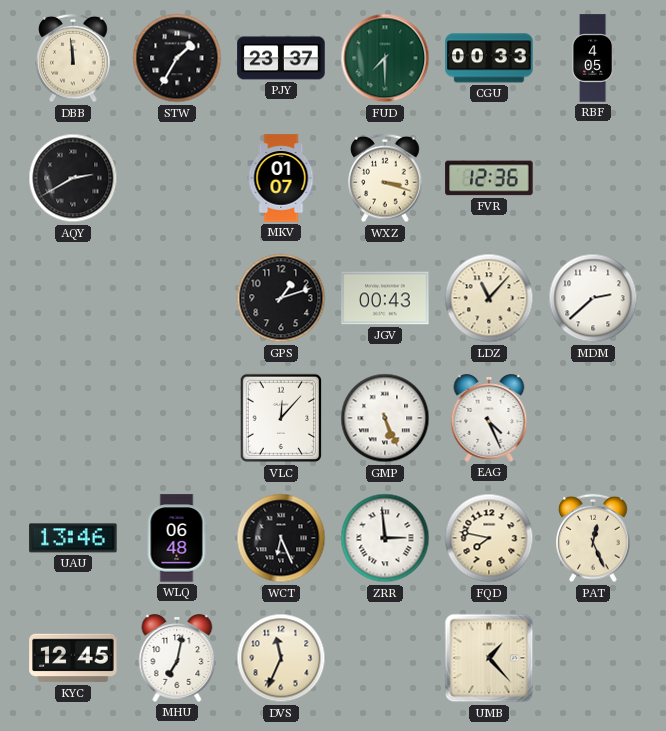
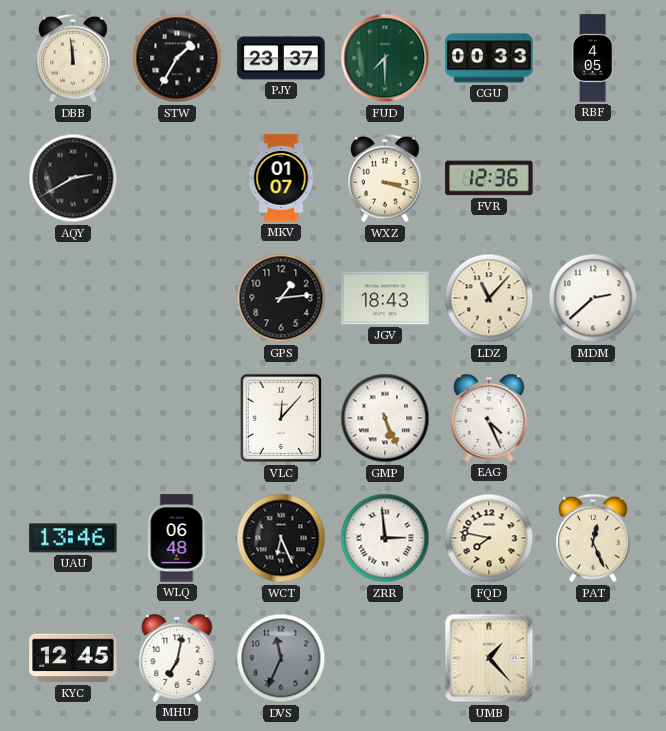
GPS: 1:12 -> 1:14 (281, 298)
JGV: 00:43 -> 18:43 (385, 298)
DVS dial: cream -> grey (281, 658)
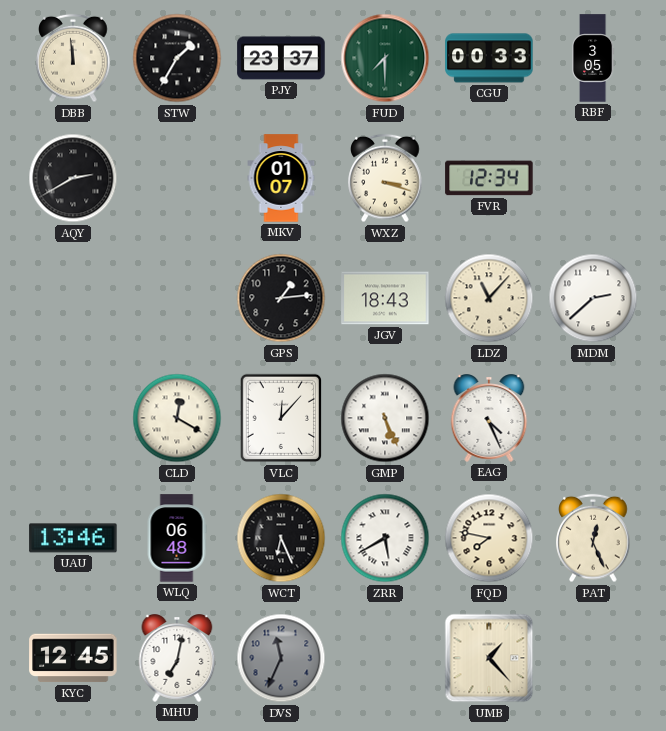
RBF: 4:05 -> 3:05 (594, 58)
FVR: 12:36 -> 12:34 (489, 178)
CLD: none -> 12:20 (177, 418)
ZRR: 2:59 -> 5:40 (385, 538)
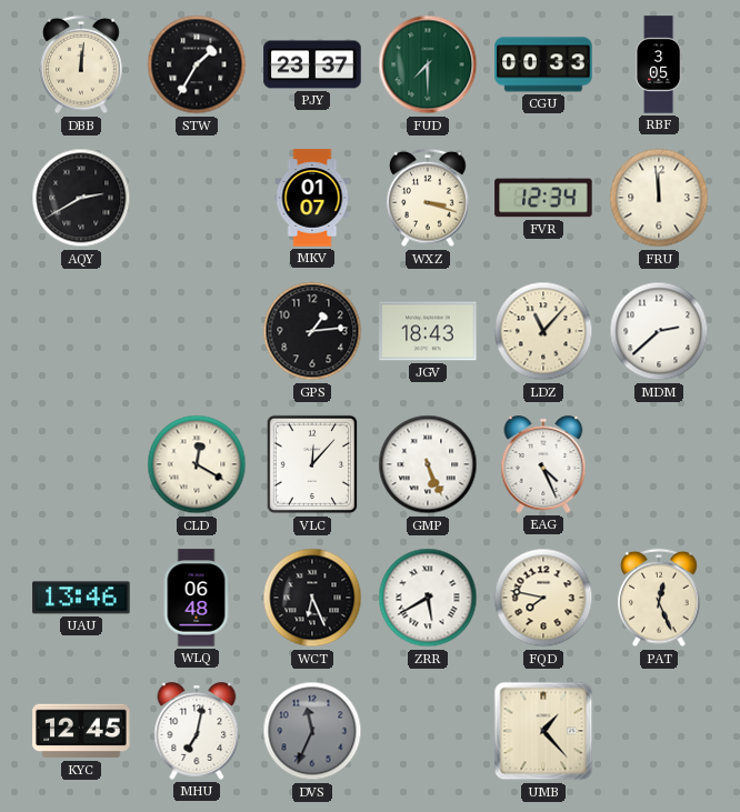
DBB: 11:59 -> 12:01 (81, 64)
FRU: none -> 11:59 (659, 198)
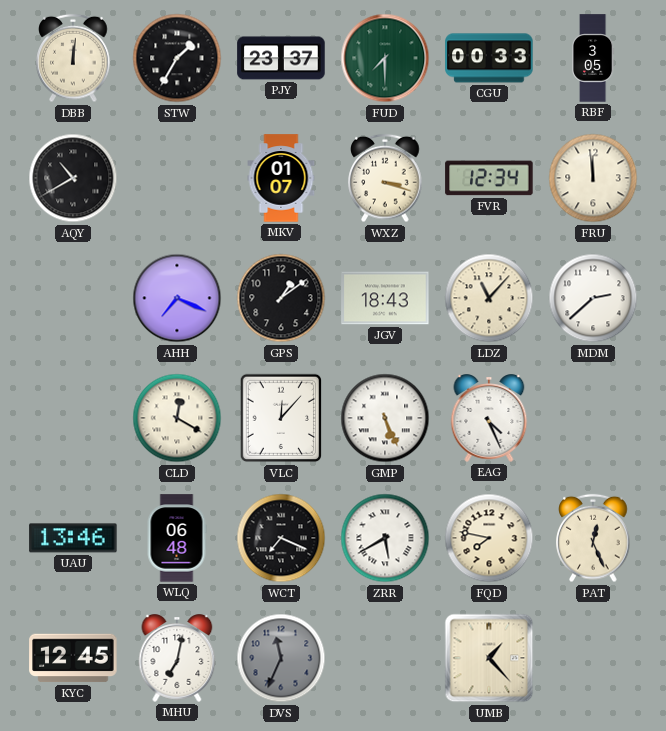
AQY: 2:40 -> 10:40 (73, 178)
AHH: none -> 7:19 (177, 298)
GPS: 1:14 -> 1:09 (281, 298)
WCT: 6:26 -> 7:19 (281, 538)
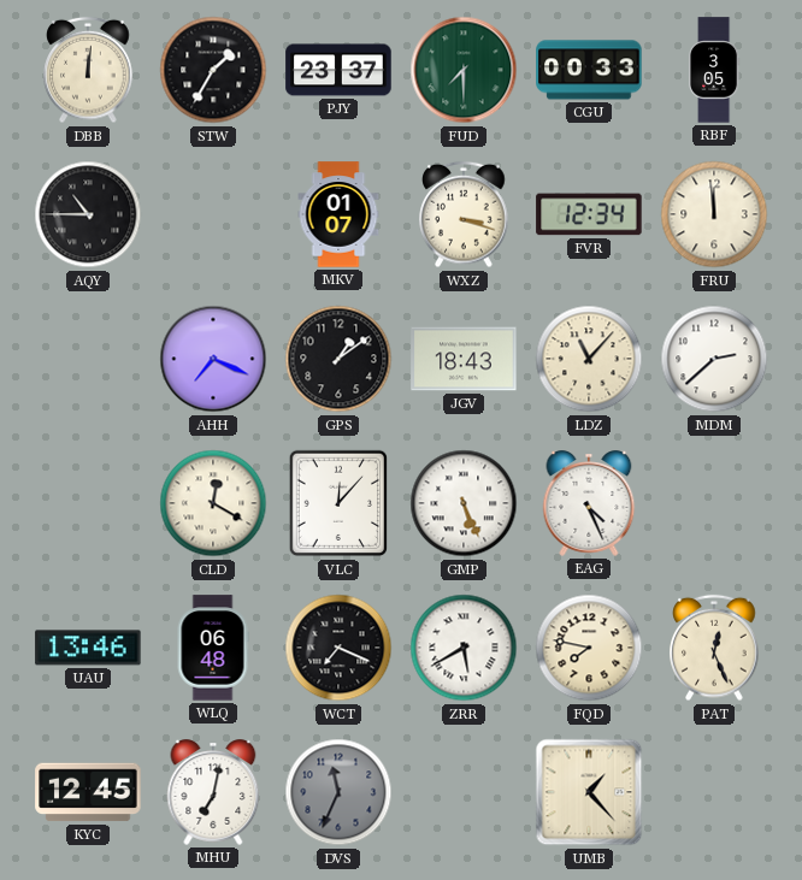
AQY: 10:40 -> 10:45 (88, 214)
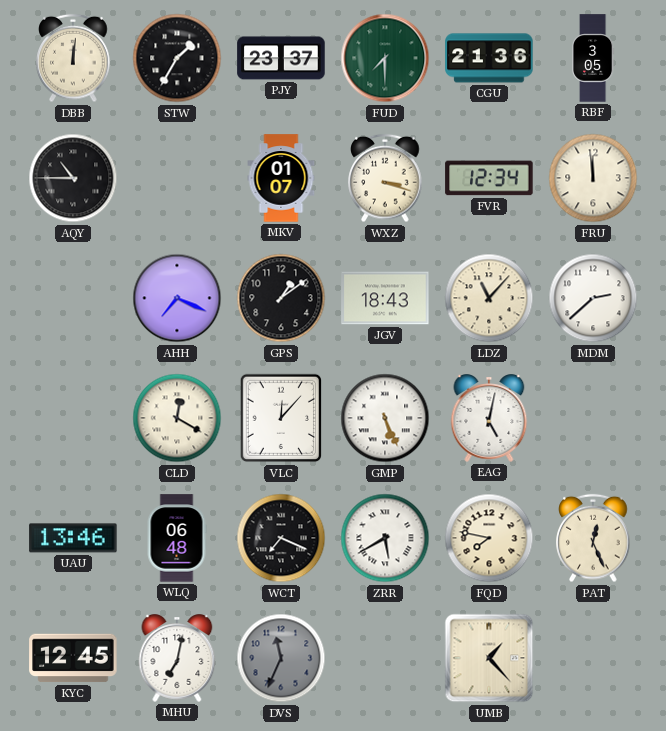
CGU: 00:33 -> 21:36 (489, 58)
EAG: 4:26 -> 5:02 (489, 418)
